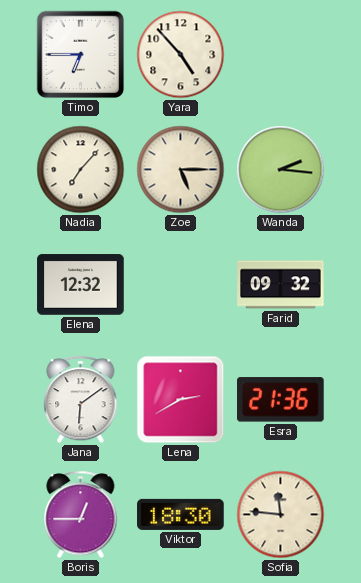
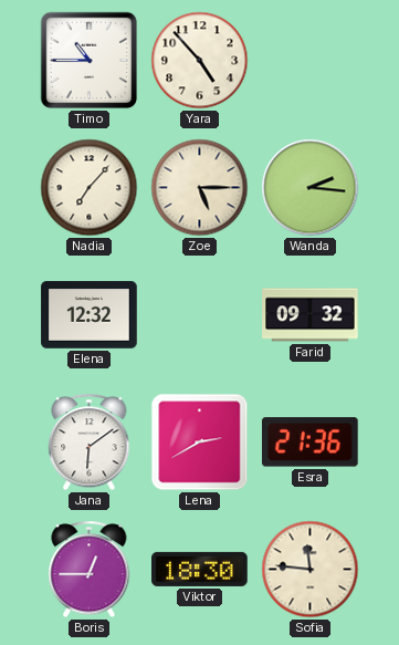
Timo: 6:45 -> 10:45 (90, 61)
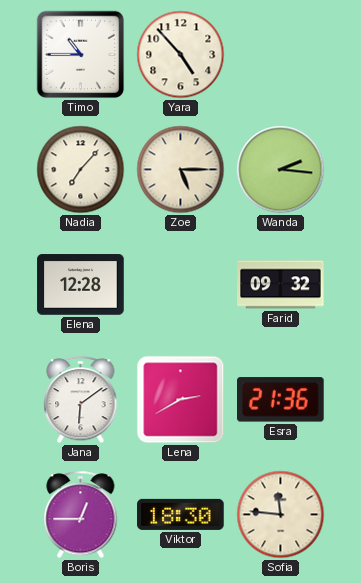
Elena: 12:32 -> 12:28 (81, 285)
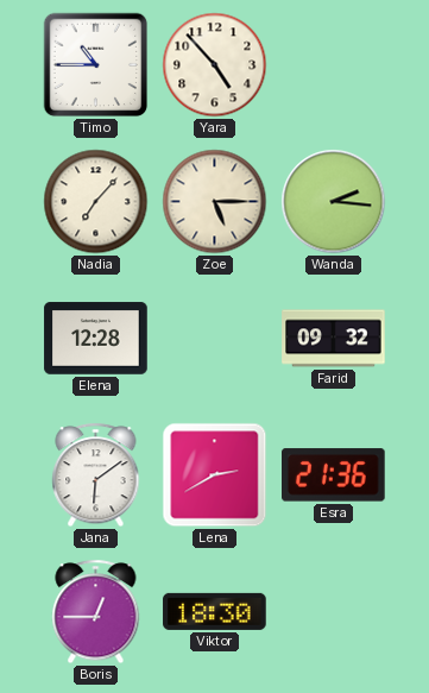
Sofia: 11:46 -> none (281, 515)
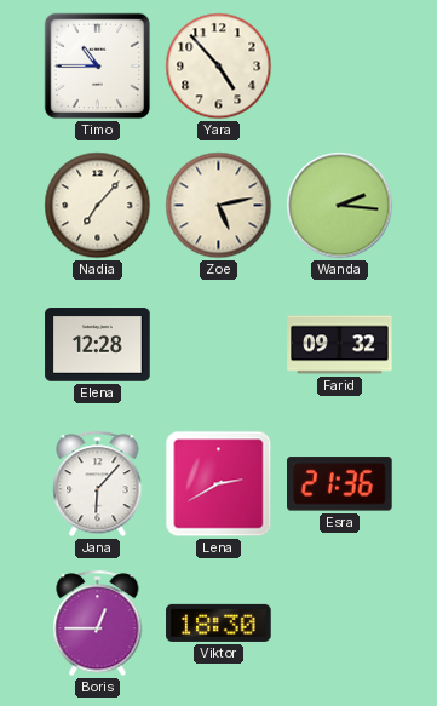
Zoe: 5:15 -> 5:13 (219, 206)
Jana: 6:09 -> 6:07 (98, 484)
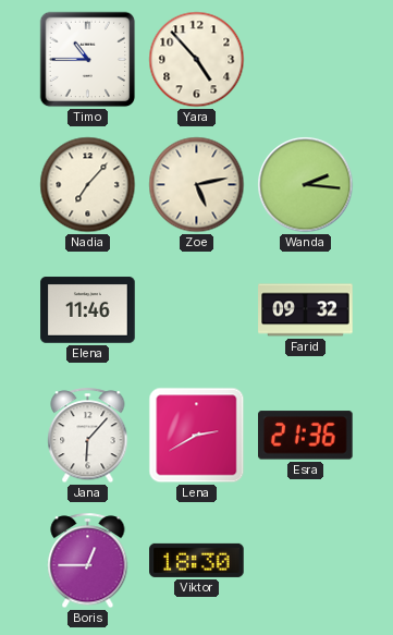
Elena: 12:28 -> 11:46 (88, 310)
